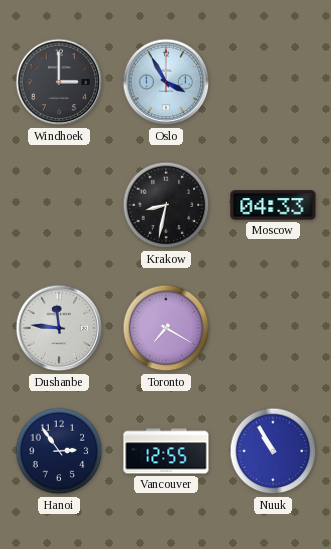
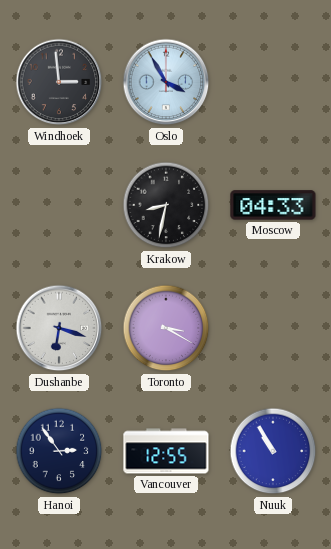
Windhoek: 3:00 -> 2:59 (59, 82)
Dushanbe: 11:46 -> 6:18 (59, 328)
Toronto: 7:20 -> 3:20 (166, 328)
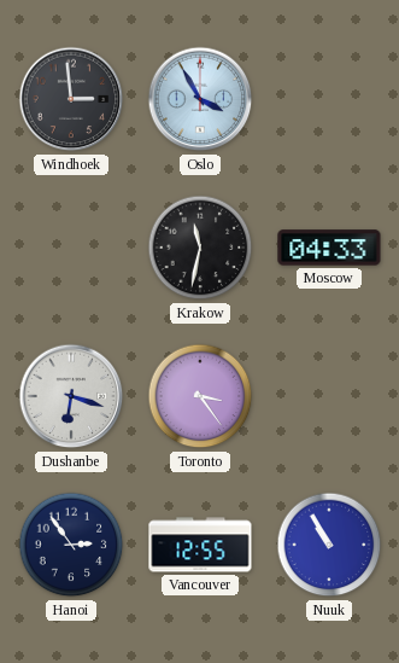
Krakow: 8:32 -> 11:32 (200, 248)
Toronto: 3:20 -> 3:24 (200, 396)
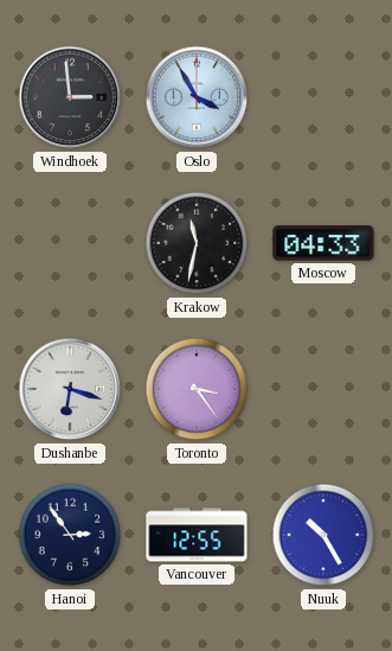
Nuuk: 10:55 -> 10:25 (323, 535)
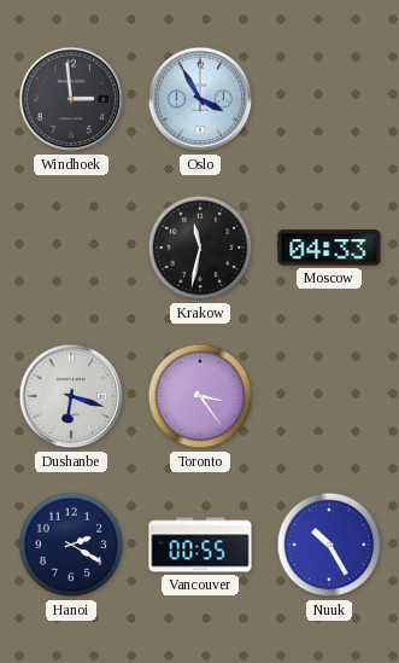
Hanoi: 2:54 -> 2:20 (71, 545)
Vancouver: 12:55 -> 00:55 (200, 545)
